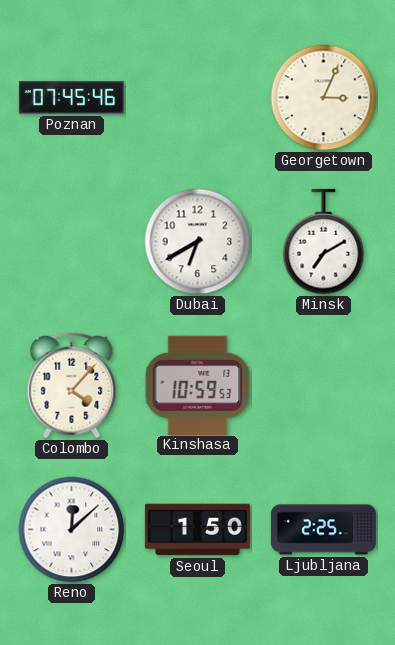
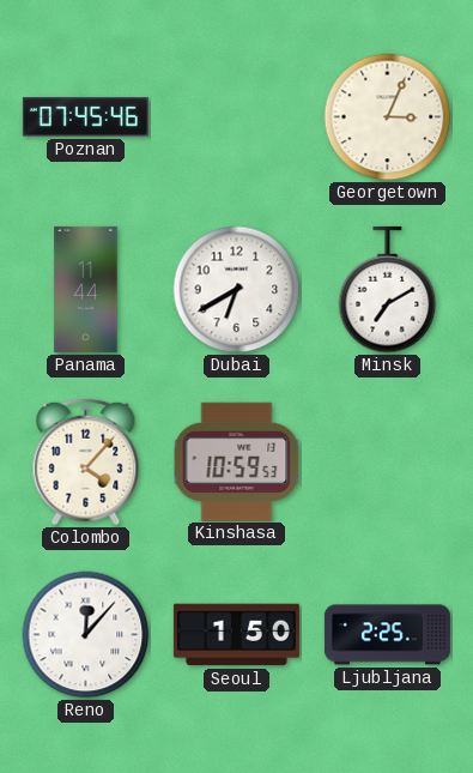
Panama: none -> 11:44 (86, 289)
Reno: 12:08 -> 12:07 (86, 635)
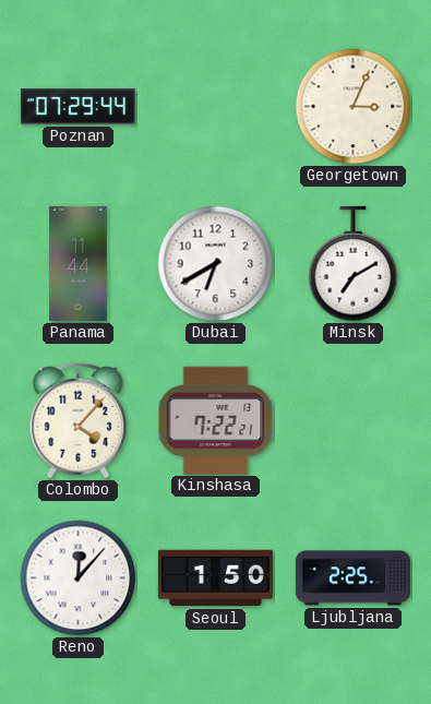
Poznan: 07:45 -> 07:29 (77, 107)
Kinshasa: 10:59 -> 7:22 (216, 420)
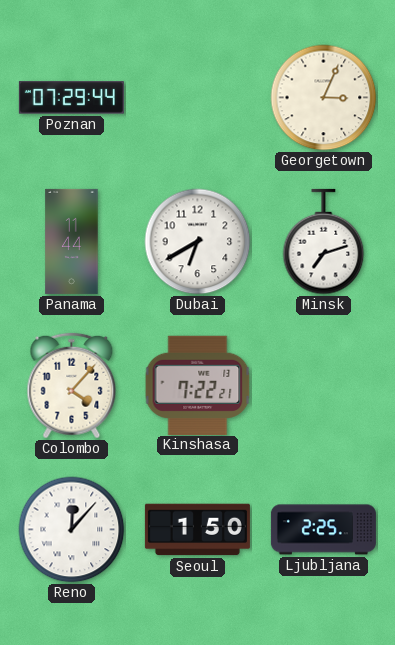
Minsk: 7:10 -> 7:12 (324, 242)
